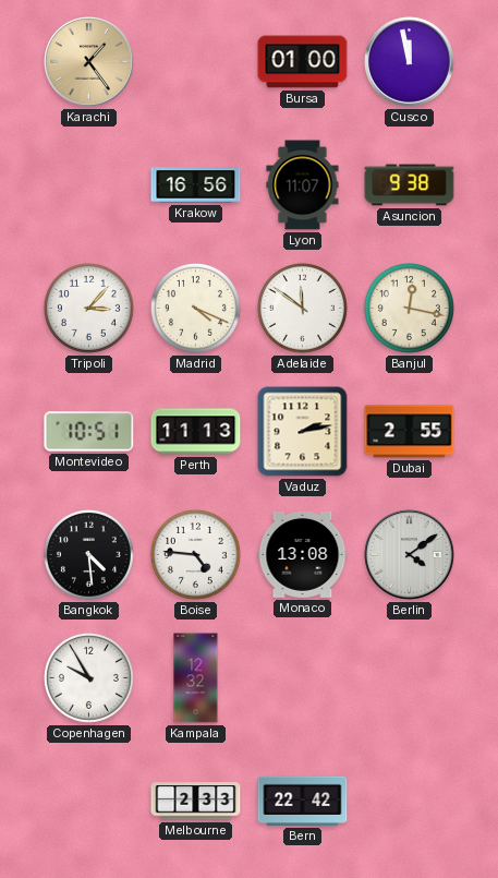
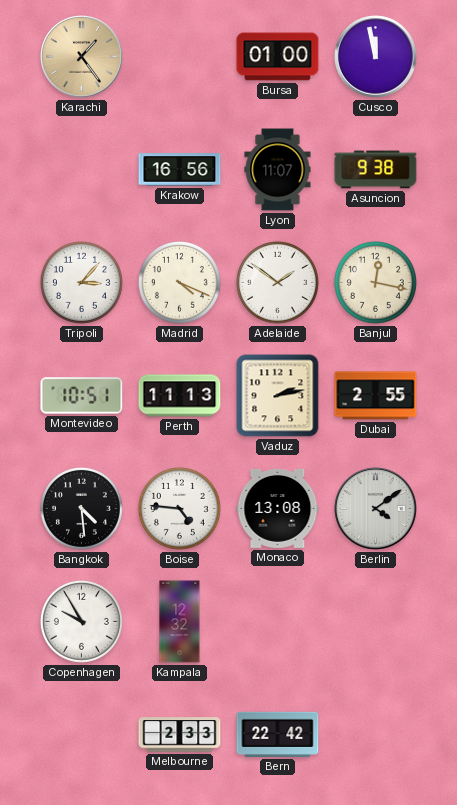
Adelaide: 11:51 -> 1:51 (277, 282)
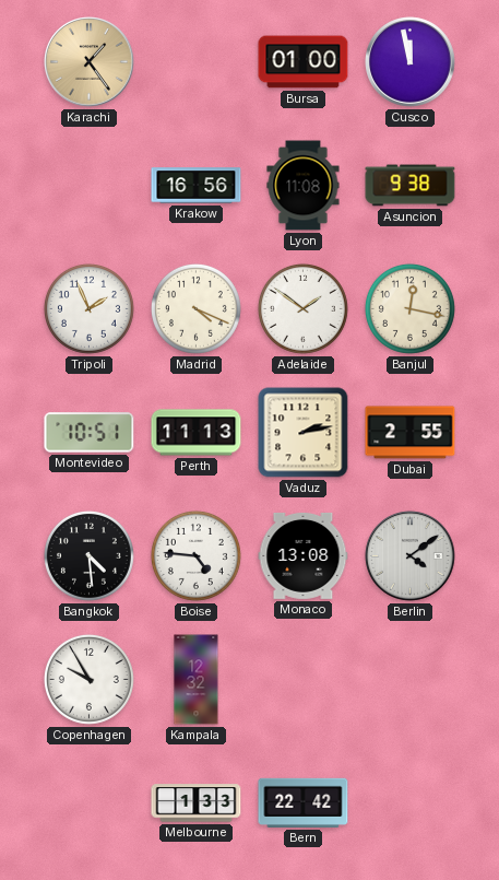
Lyon: 11:07 -> 11:08 (304, 186)
Tripoli: 3:07 -> 1:56 (88, 308)
Melbourne: 2:33 -> 1:33 (197, 803)
